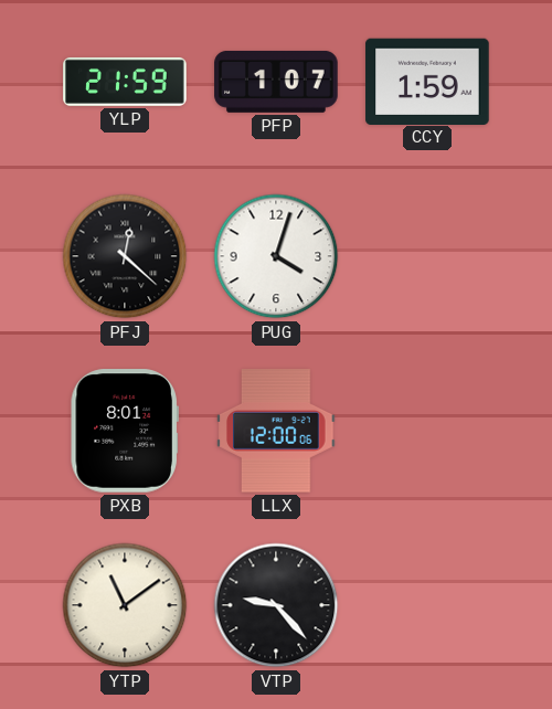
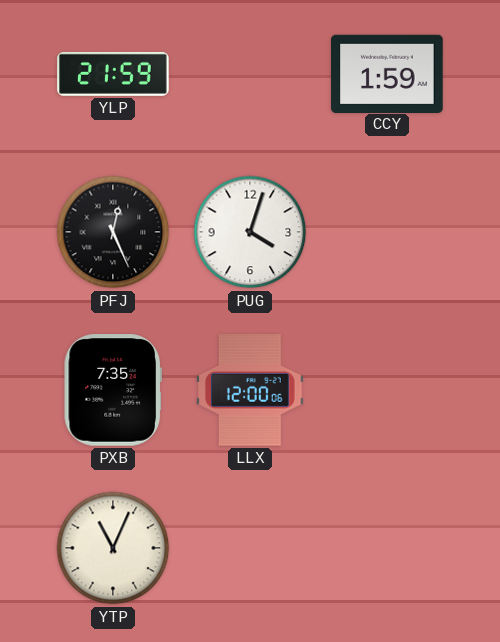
PFP: 1:07 -> none (276, 82)
PFJ: 12:22 -> 12:26 (113, 232)
PXB: 8:01 -> 7:35 (113, 390)
YTP: 11:09 -> 11:04 (113, 548)
VTP: 9:23 -> none (276, 605)
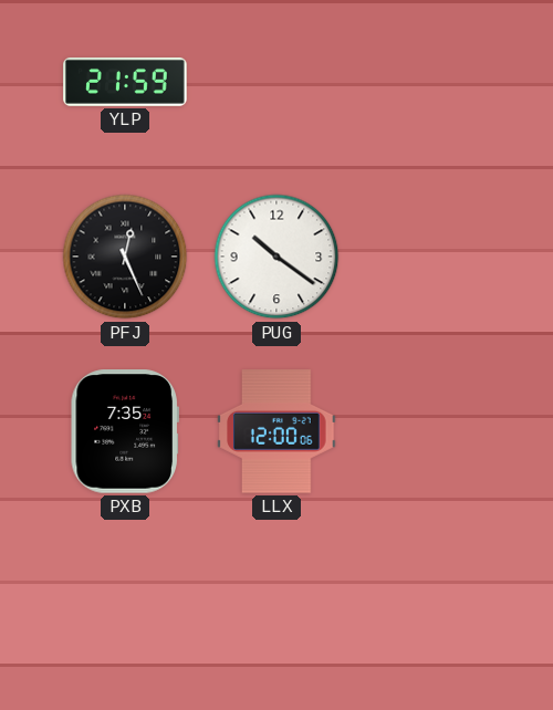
CCY: 1:59 -> none (387, 73)
PUG: 4:03 -> 10:21 (276, 257)
YTP: 11:04 -> none (113, 548)
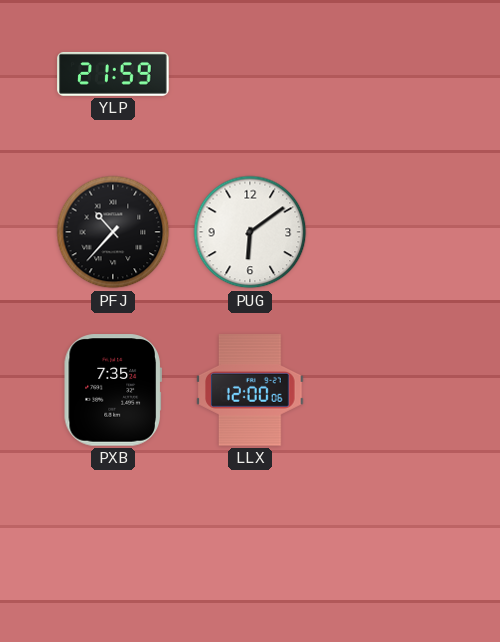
PFJ: 12:26 -> 10:37 (113, 232)
PUG: 10:21 -> 6:09 (250, 232)
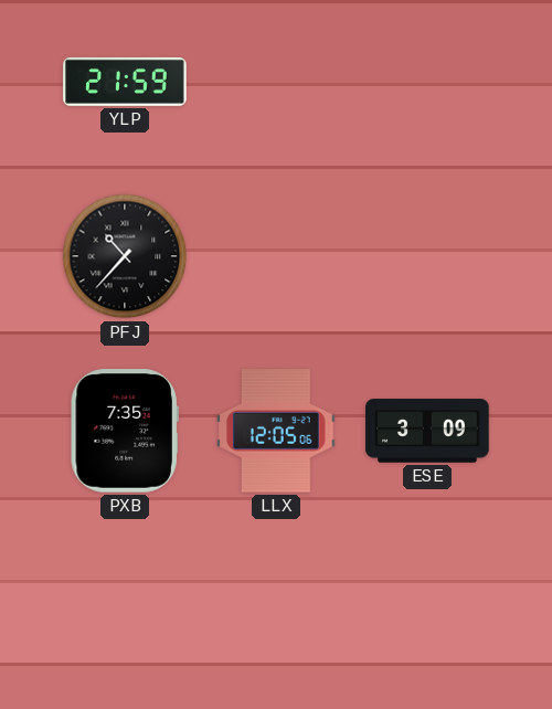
PUG: 6:09 -> none (250, 232)
LLX: 12:00 -> 12:05 (276, 431)
ESE: none -> 3:09 (427, 431)
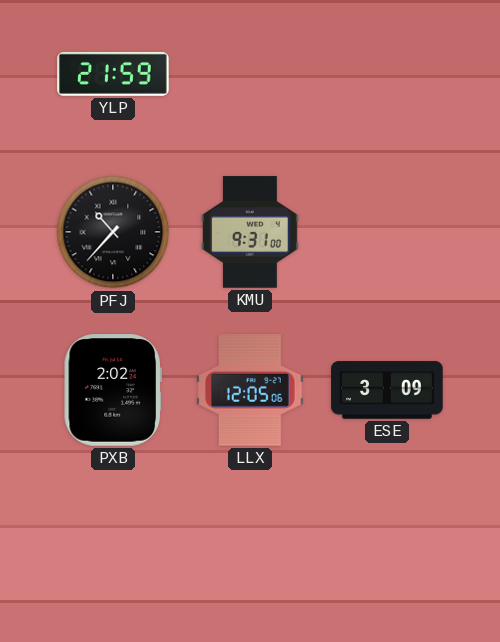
KMU: none -> 9:31 (250, 232)
PXB: 7:35 -> 2:02 (113, 390)
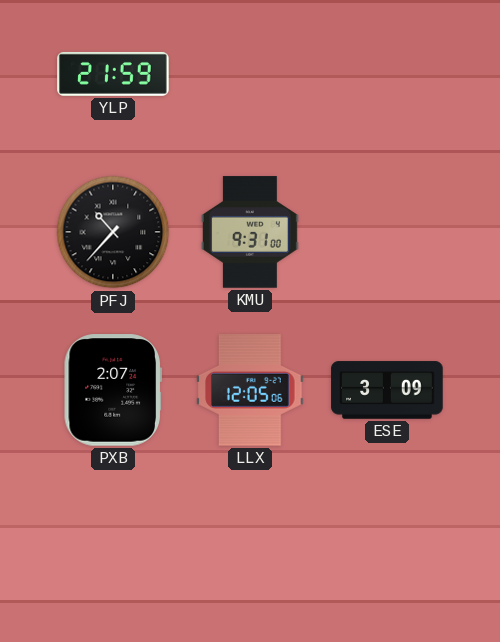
PXB: 2:02 -> 2:07 (113, 390)
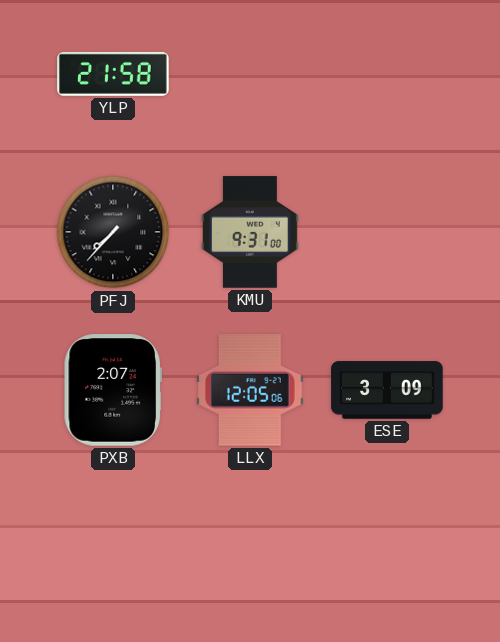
YLP: 21:59 -> 21:58 (113, 74)
PFJ: 10:37 -> 7:37 (113, 232)
